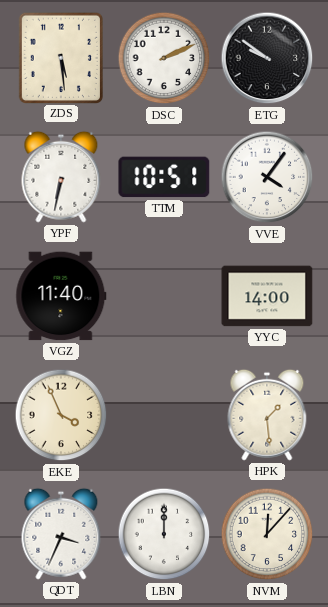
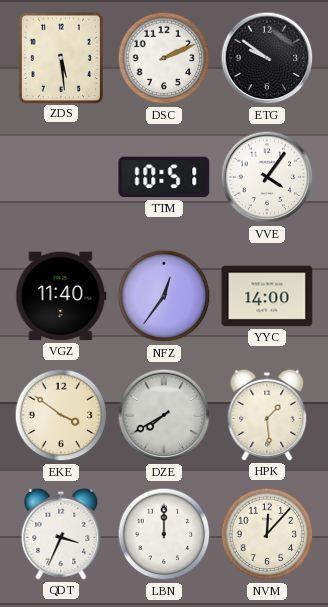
YPF: 6:32 -> none (61, 177)
NFZ: none -> 12:36 (164, 296)
EKE: 3:56 -> 3:51 (61, 415)
DZE: none -> 7:40 (164, 415)
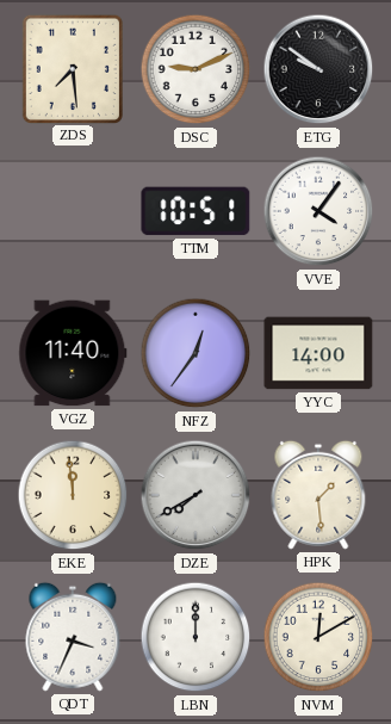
ZDS: 5:29 -> 7:29 (72, 68)
DSC: 2:11 -> 9:11 (195, 69)
EKE: 3:51 -> 11:59 (73, 495)
NVM: 12:07 -> 12:10 (318, 637)
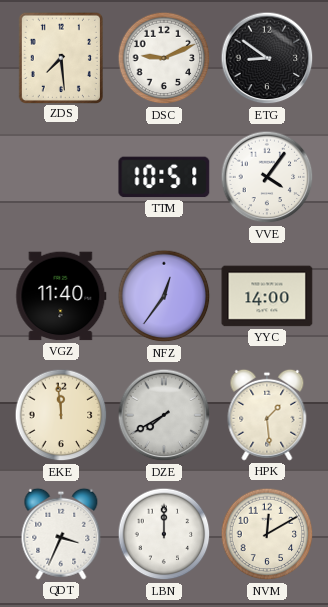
ETG: 9:51 -> 8:51 (267, 58)
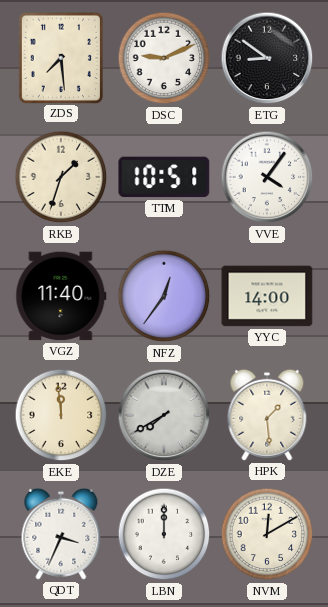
RKB: none -> 1:33 (61, 177)
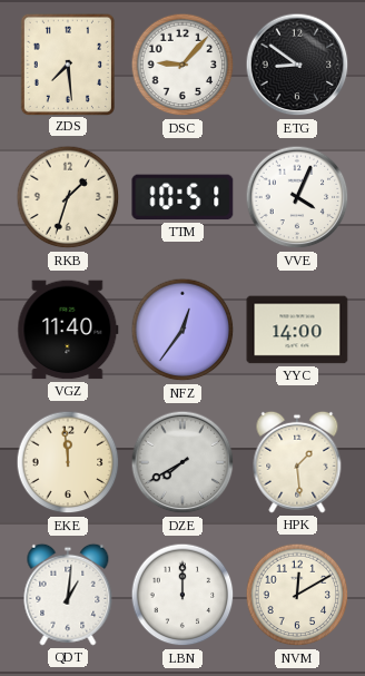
DSC: 9:11 -> 9:07 (182, 65)
VVE: 4:06 -> 4:04 (297, 197)
QDT: 3:34 -> 1:01 (68, 595)
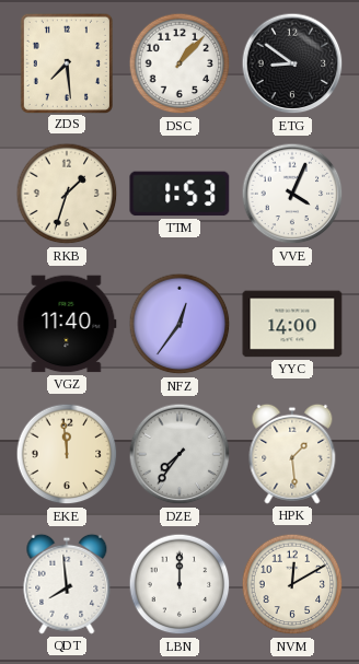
DSC: 9:07 -> 1:07 (179, 63)
TTM: 10:51 -> 1:53 (179, 194)
DZE: 7:40 -> 7:36 (179, 454)
QDT: 1:01 -> 7:59 (67, 584)
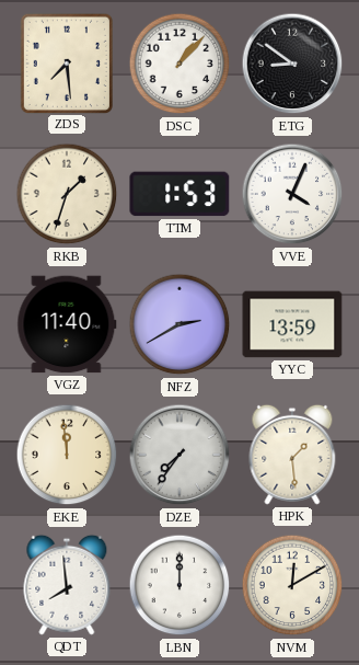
NFZ: 12:36 -> 2:40 (179, 324)
YYC: 14:00 -> 13:59 (292, 324)
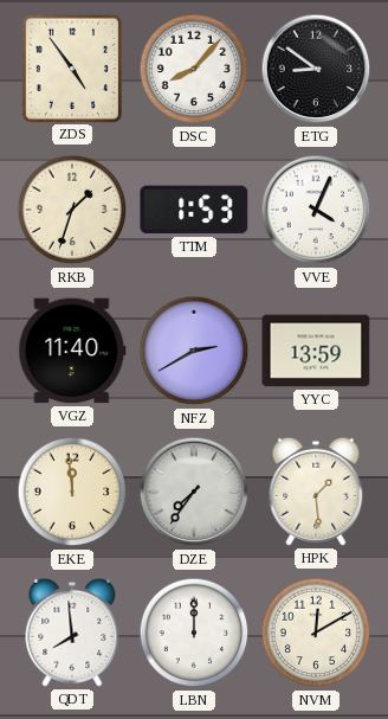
ZDS: 7:29 -> 4:54 (71, 68)
DSC: 1:07 -> 8:07 (194, 69)
